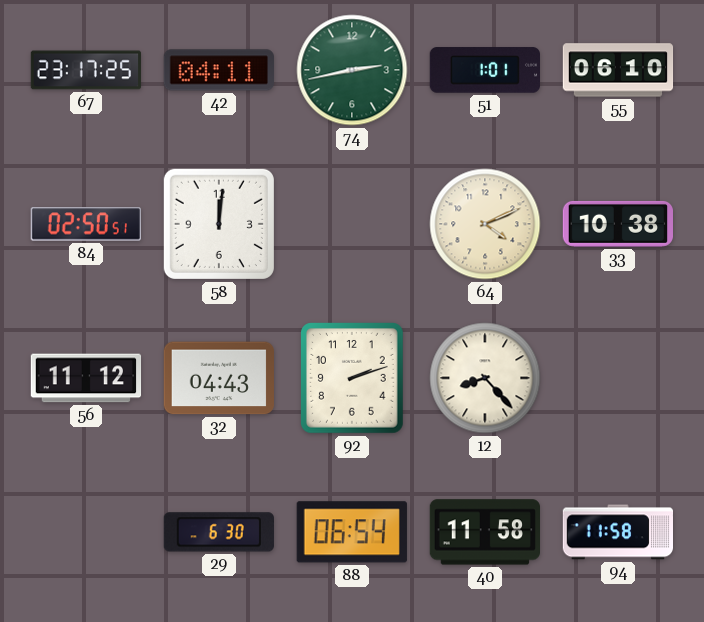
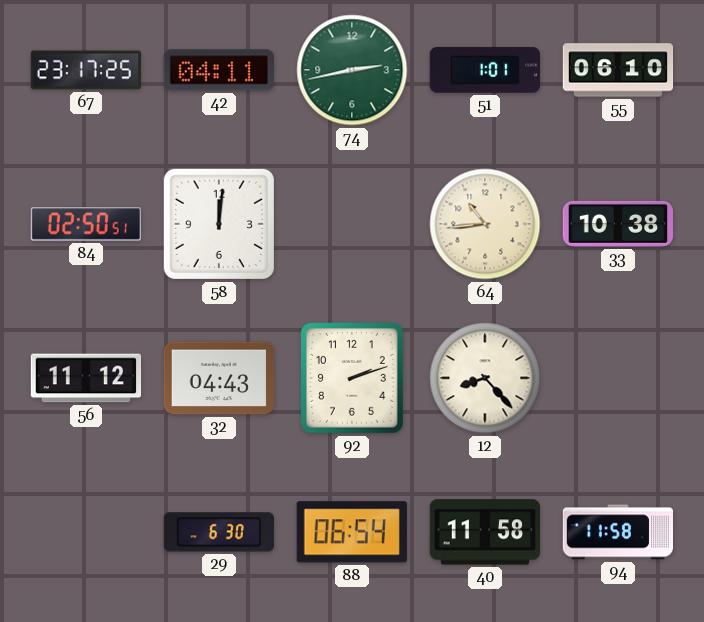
64: 4:11 -> 10:44 (485, 224)
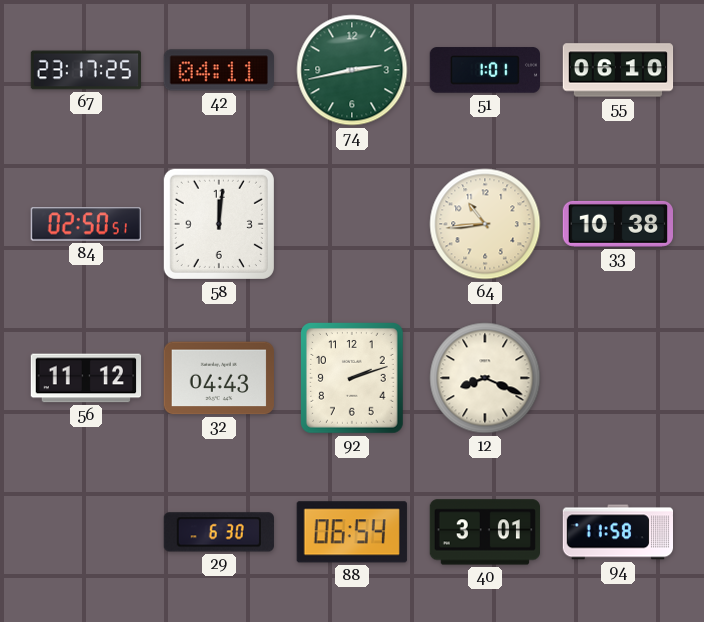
12: 8:23 -> 8:19 (485, 378)
40: 11:58 -> 3:01 (484, 532)
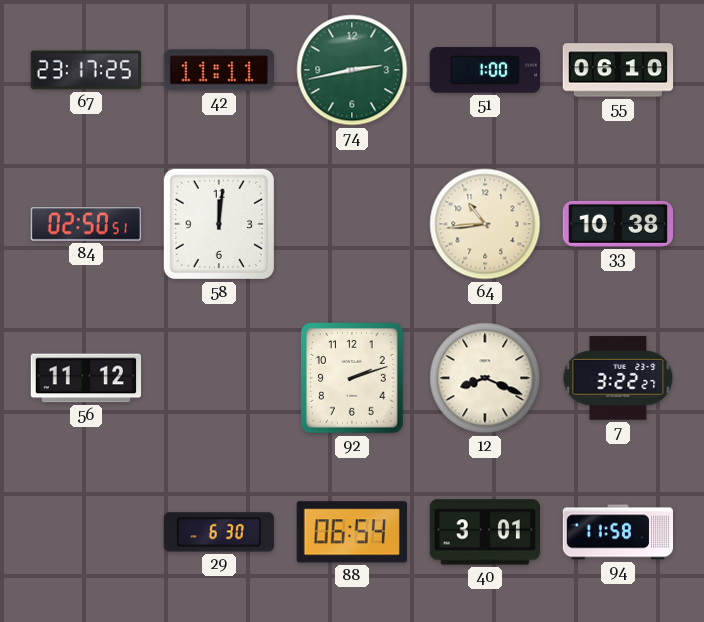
42: 04:11 -> 11:11 (219, 70)
51: 1:01 -> 1:00 (484, 70)
32: 04:43 -> none (218, 378)
7: none -> 3:22 (618, 378)
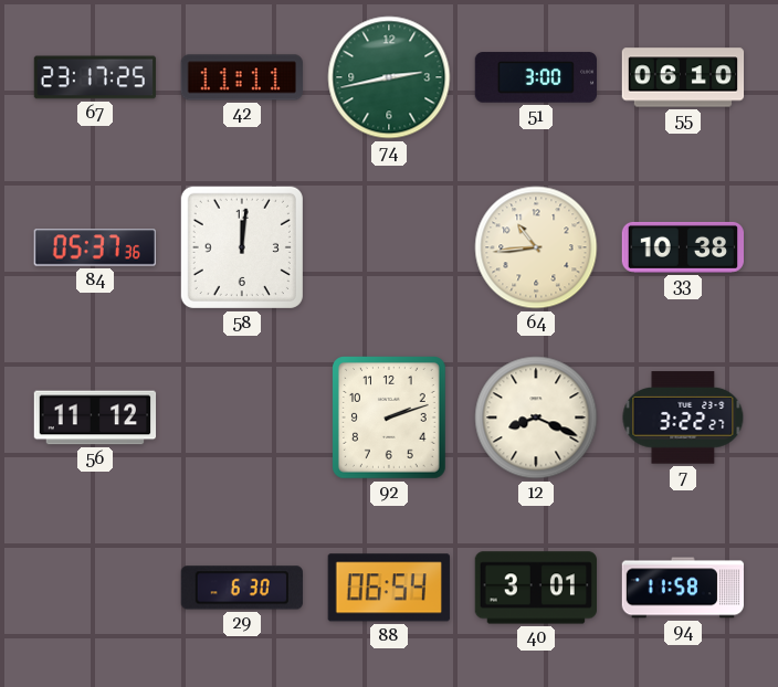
51: 1:00 -> 3:00 (535, 77)
84: 02:50 -> 05:37 (95, 247)
